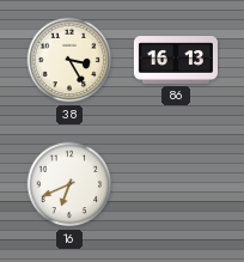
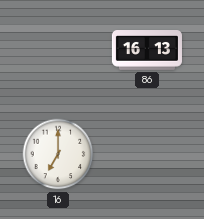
38: 3:25 -> none (69, 60)
16: 6:41 -> 7:00 (58, 154)
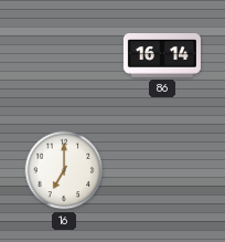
86: 16:13 -> 16:14 (162, 56)
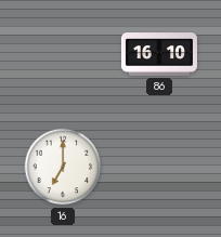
86: 16:14 -> 16:10 (159, 55)
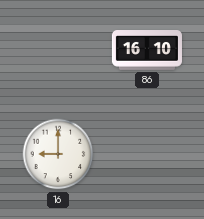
16: 7:00 -> 9:00 (58, 154)
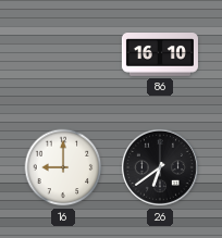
26: none -> 6:39 (160, 167)
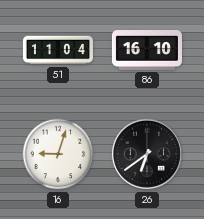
51: none -> 11:04 (58, 50)
16: 9:00 -> 9:03 (58, 154)
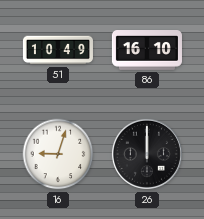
51: 11:04 -> 10:49 (58, 50)
26: 6:39 -> 12:00 (147, 154)
